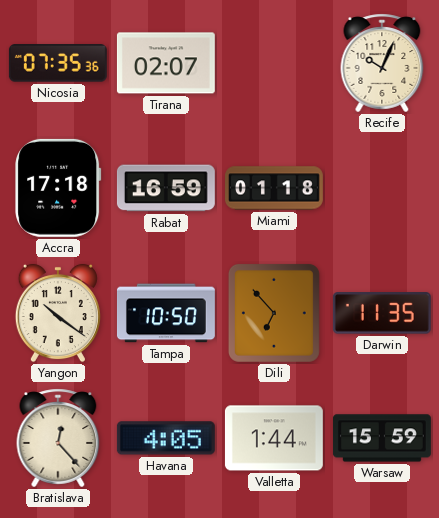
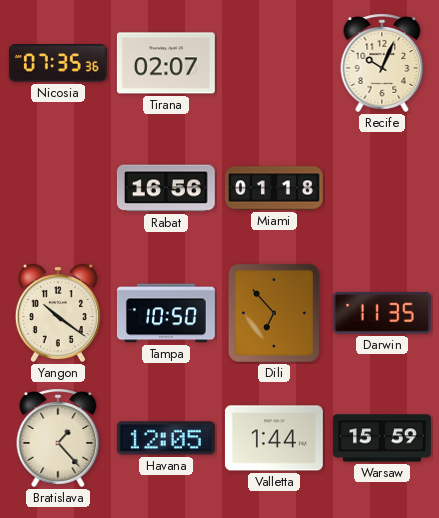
Accra: 17:18 -> none (58, 188)
Rabat: 16:59 -> 16:56 (166, 188)
Bratislava: 12:23 -> 1:23 (58, 438)
Havana: 4:05 -> 12:05 (166, 438)
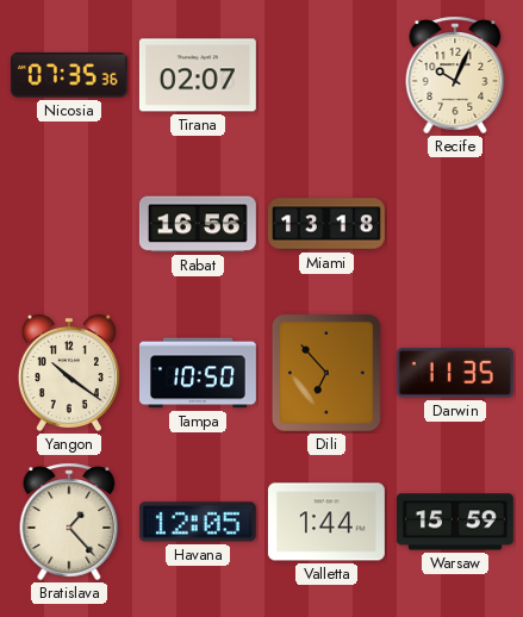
Miami: 01:18 -> 13:18 (328, 224)
